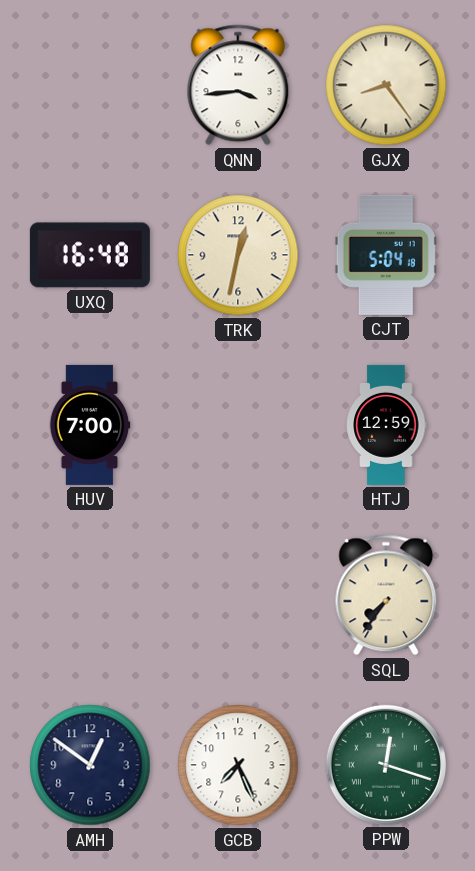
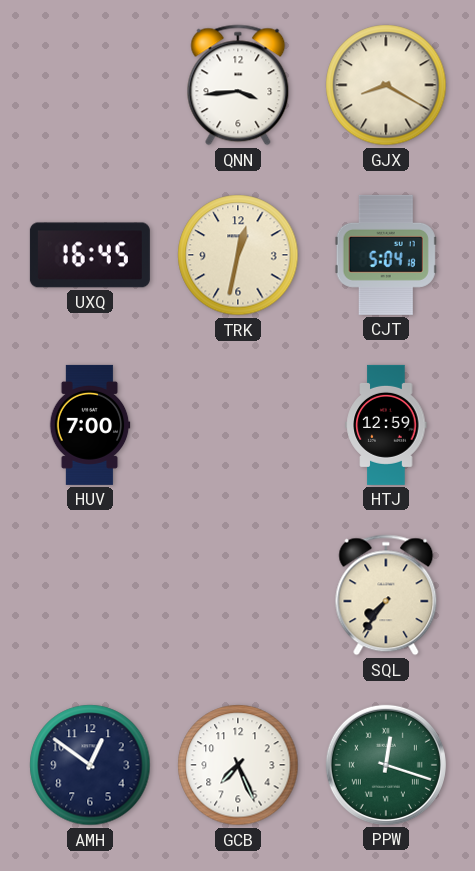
GJX: 8:24 -> 8:20 (386, 85)
UXQ: 16:48 -> 16:45 (90, 255)
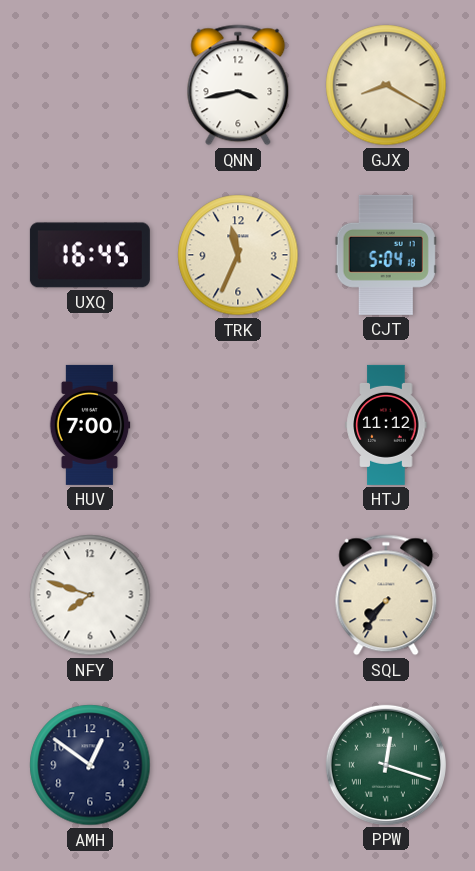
QNN: 3:44 -> 3:43 (238, 85)
TRK: 12:32 -> 11:34 (238, 255)
HTJ: 12:59 -> 11:12 (386, 425)
NFY: none -> 7:48 (90, 595)
GCB: 7:26 -> none (238, 765)
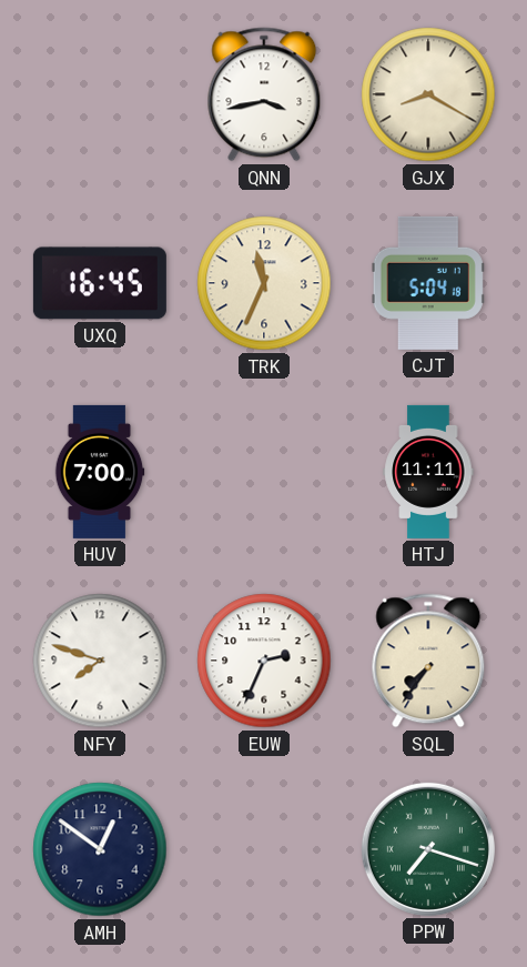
HTJ: 11:12 -> 11:11 (428, 472)
EUW: none -> 2:34 (264, 661)
PPW: 12:18 -> 7:18 (428, 849)
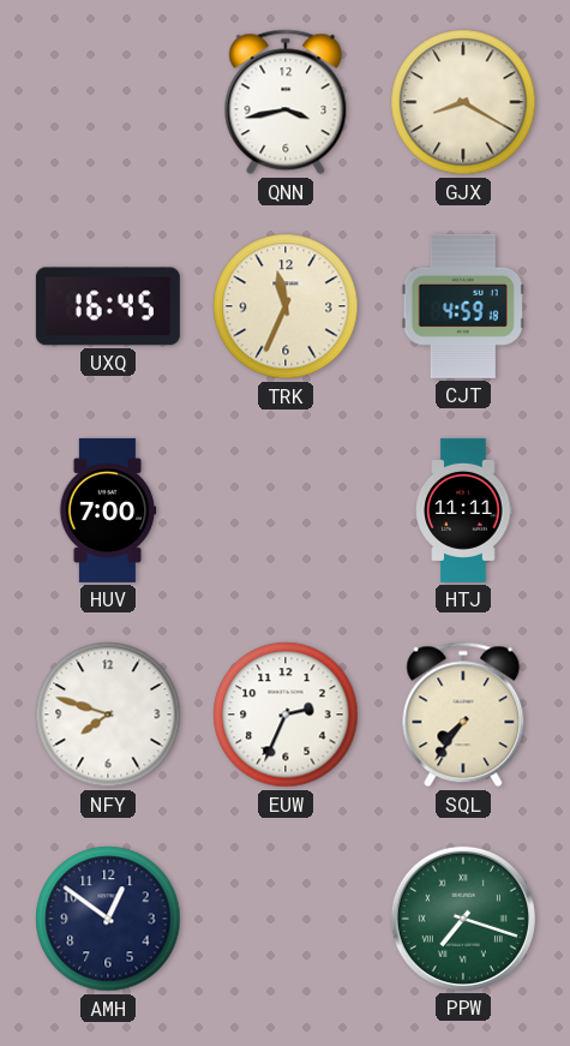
CJT: 5:04 -> 4:59 (463, 306)
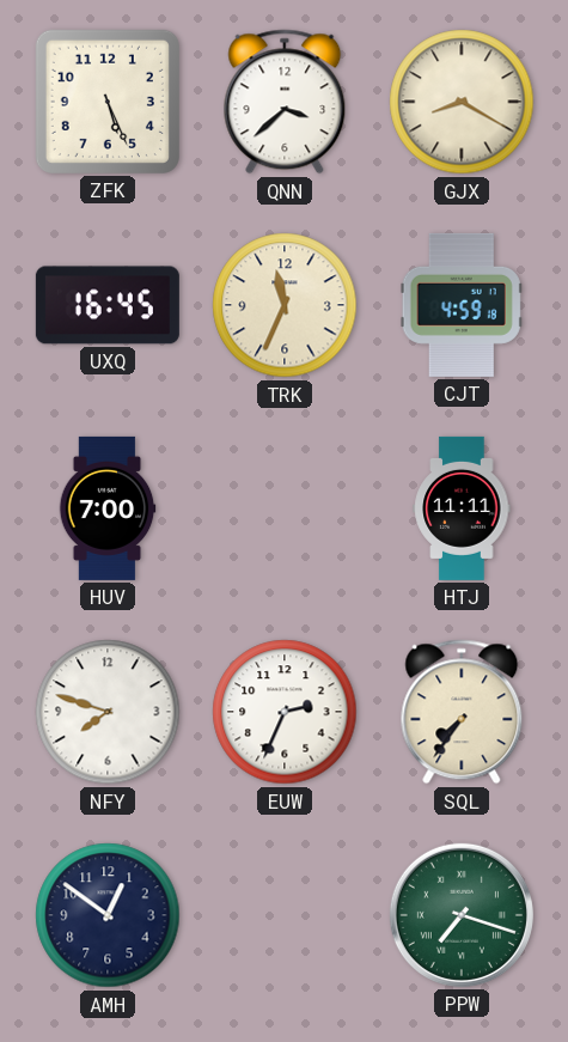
ZFK: none -> 5:26 (108, 102)
QNN: 3:43 -> 3:38 (285, 102)
